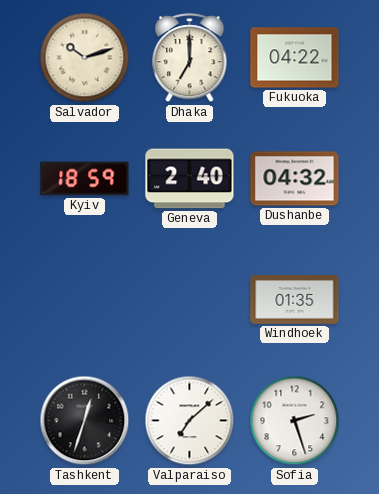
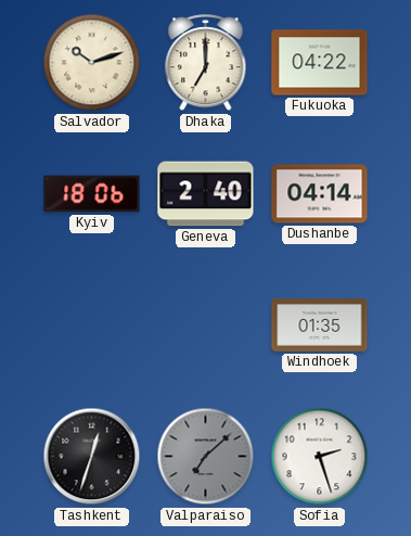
Kyiv: 18:59 -> 18:06 (92, 194)
Dushanbe: 04:32 -> 04:14 (320, 194)
Valparaiso dial: white -> grey (206, 457)
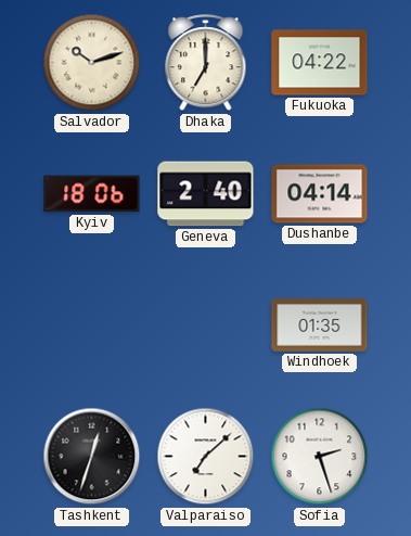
Valparaiso dial: grey -> white (206, 457)
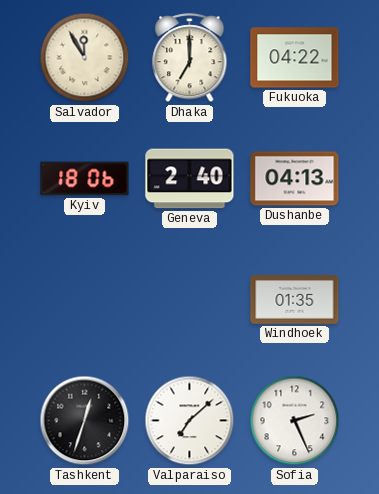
Salvador: 10:12 -> 11:55 (85, 58)
Dushanbe: 04:14 -> 04:13 (295, 179)
Sofia: 2:27 -> 2:26 (295, 421)
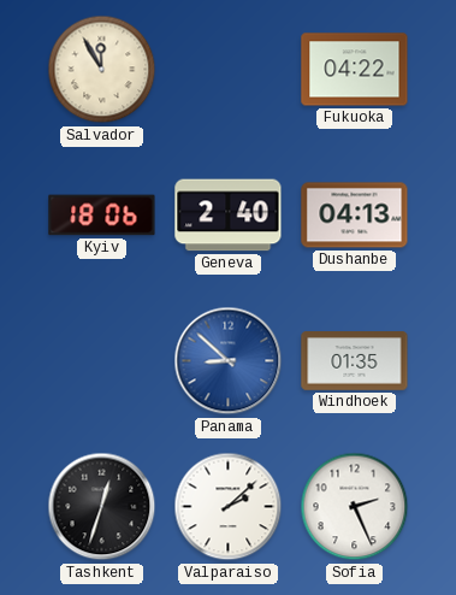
Dhaka: 7:00 -> none (190, 58)
Panama: none -> 8:52 (229, 361)
Valparaiso: 7:08 -> 2:08 (229, 507)
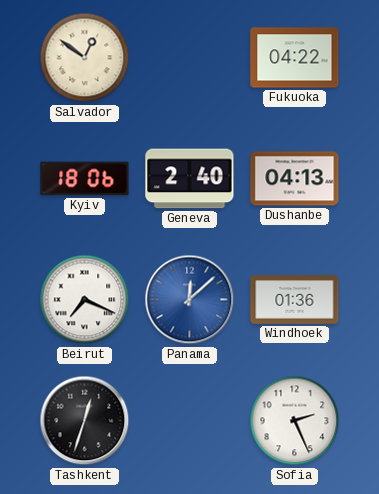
Salvador: 11:55 -> 12:51 (85, 58)
Beirut: none -> 7:19 (85, 300)
Panama: 8:52 -> 12:08 (190, 300)
Windhoek: 01:35 -> 01:36 (295, 300)
Valparaiso: 2:08 -> none (229, 507)
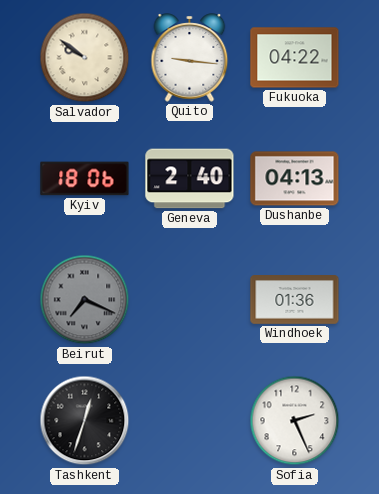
Salvador: 12:51 -> 9:51 (85, 58)
Quito: none -> 9:16 (190, 58)
Beirut dial: white -> grey (85, 300)
Panama: 12:08 -> none (190, 300)
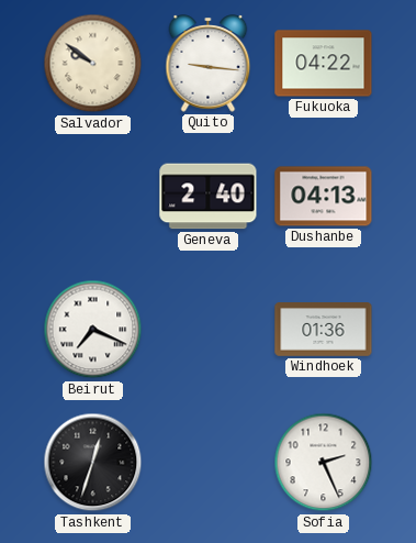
Kyiv: 18:06 -> none (85, 179)
Beirut dial: grey -> white (93, 330)
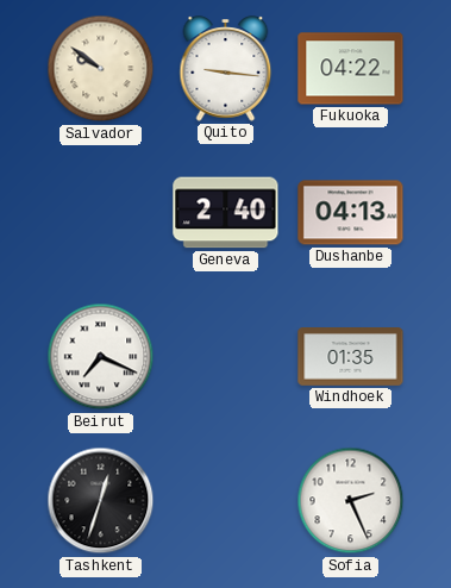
Windhoek: 01:36 -> 01:35 (351, 357)
